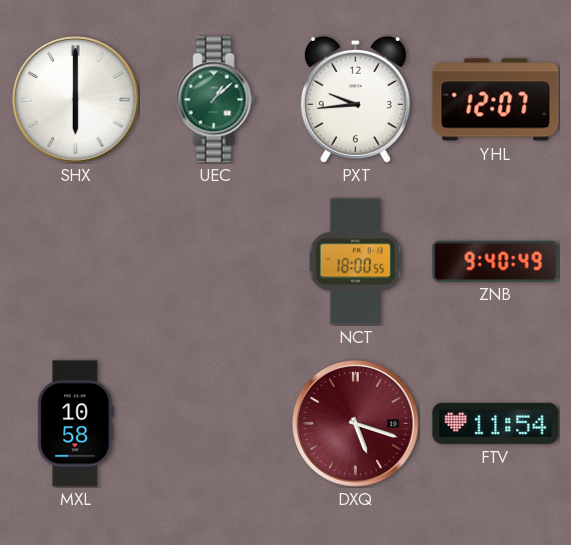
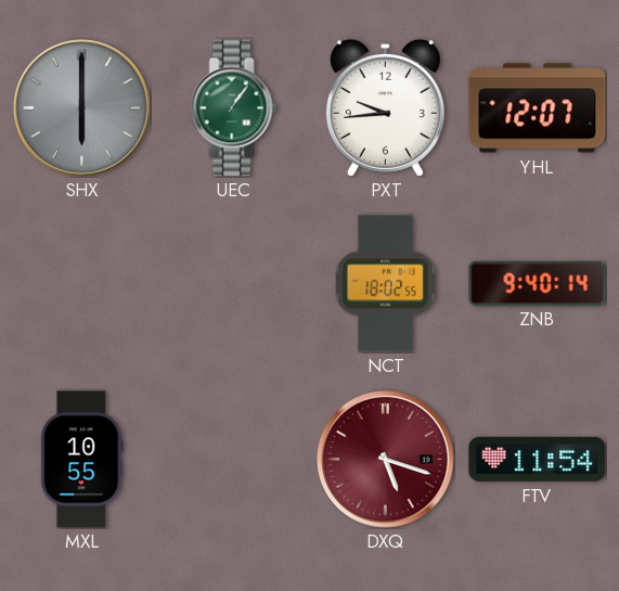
SHX dial: white -> grey (82, 108)
UEC: 1:08 -> 1:06 (234, 108)
NCT: 18:00 -> 18:02 (385, 284)
ZNB: 9:40:49 -> 9:40:14 (538, 283)
MXL: 10:58 -> 10:55 (82, 460)
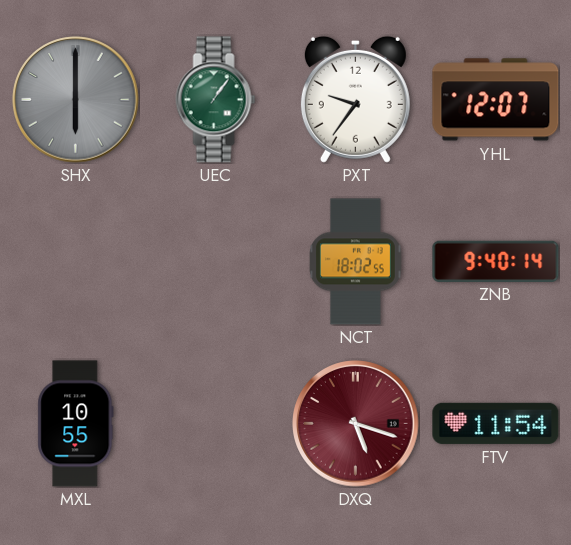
PXT: 9:44 -> 9:36 (355, 99)
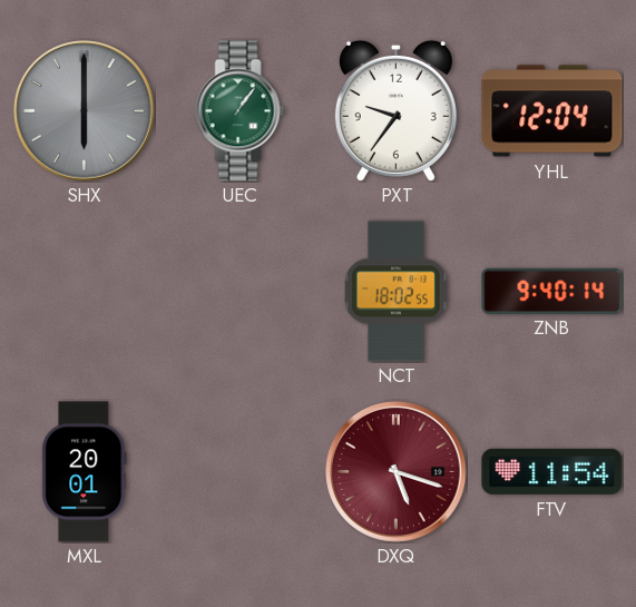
YHL: 12:07 -> 12:04 (552, 111)
MXL: 10:55 -> 20:01 (85, 472)
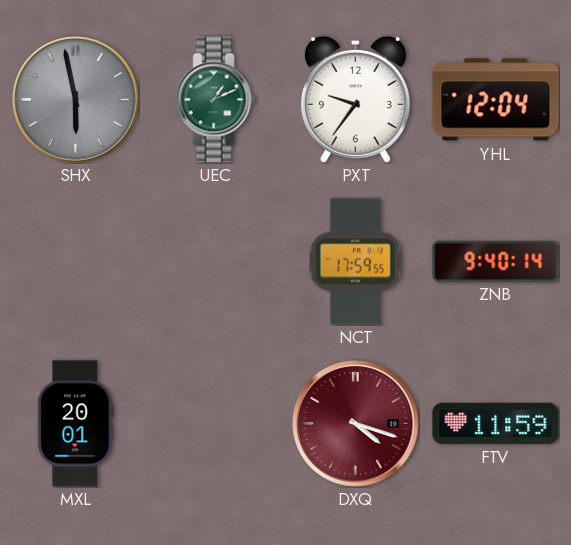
SHX: 6:00 -> 5:58 (76, 100)
UEC: 1:06 -> 1:11 (216, 100)
NCT: 18:02 -> 17:59 (355, 262)
DXQ: 5:18 -> 4:18 (356, 424)
FTV: 11:54 -> 11:59 (496, 423)
